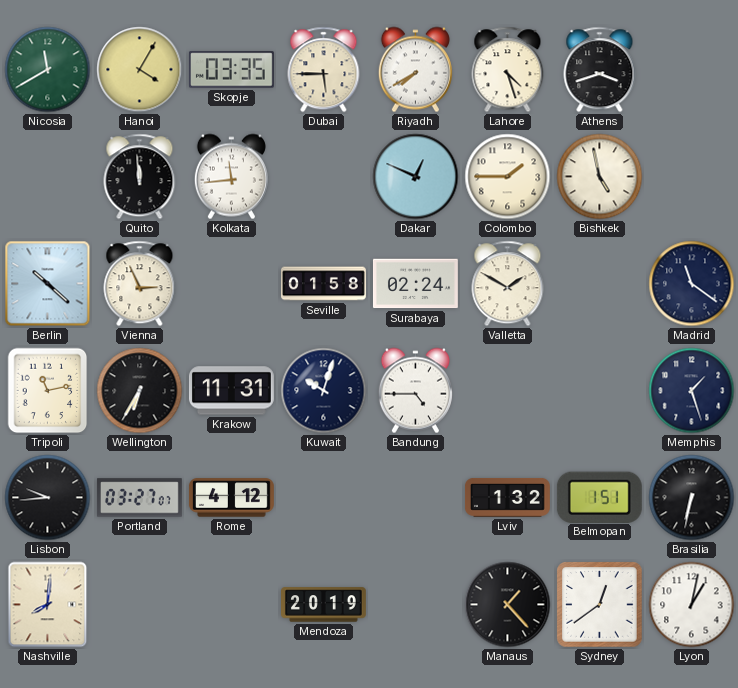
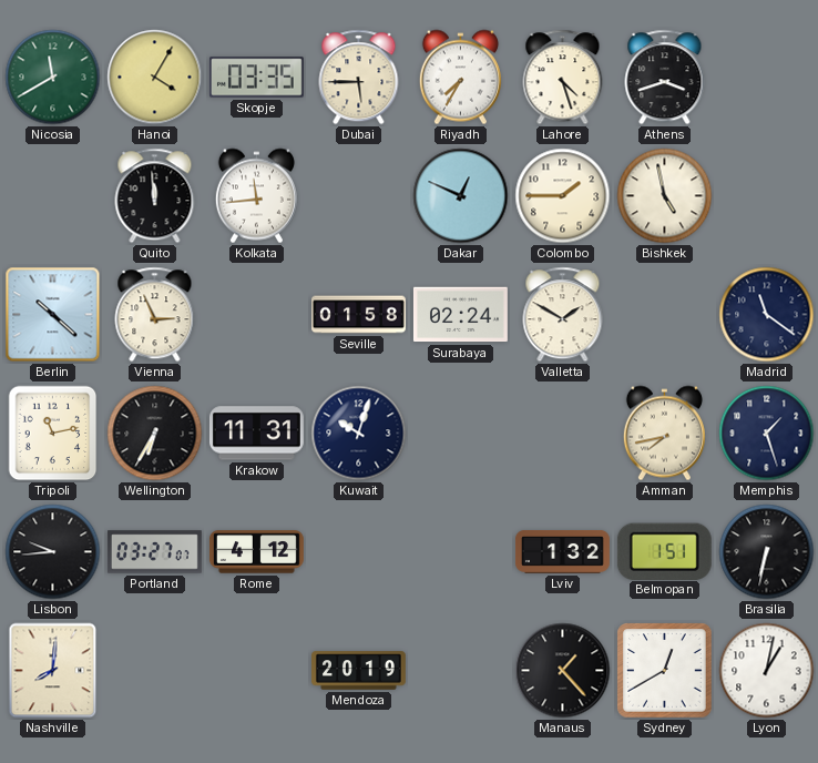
Riyadh: 7:40 -> 7:35 (460, 78)
Bandung: 4:45 -> none (415, 391)
Amman: none -> 7:43 (664, 434)
Sydney: 12:39 -> 12:40 (665, 671)
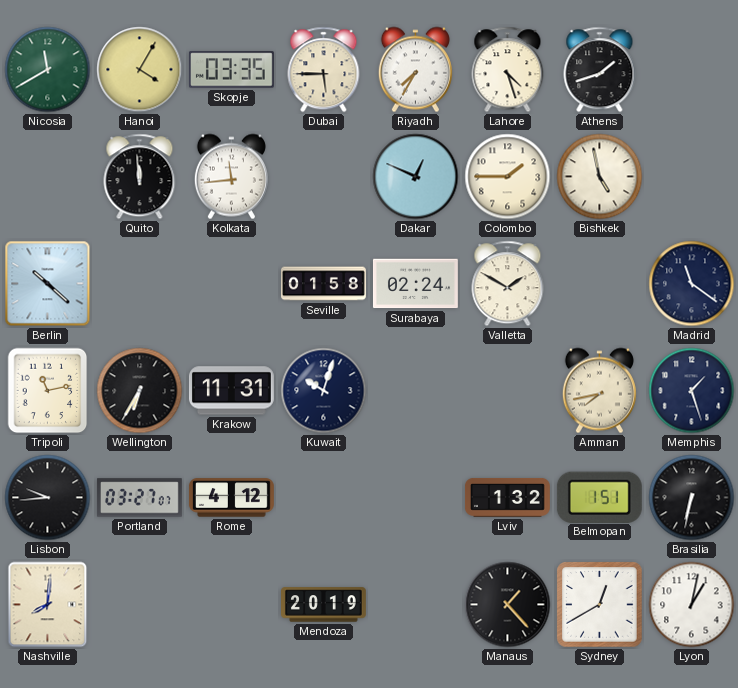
Athens: 3:42 -> 1:42 (600, 70)
Vienna: 2:56 -> none (155, 315)
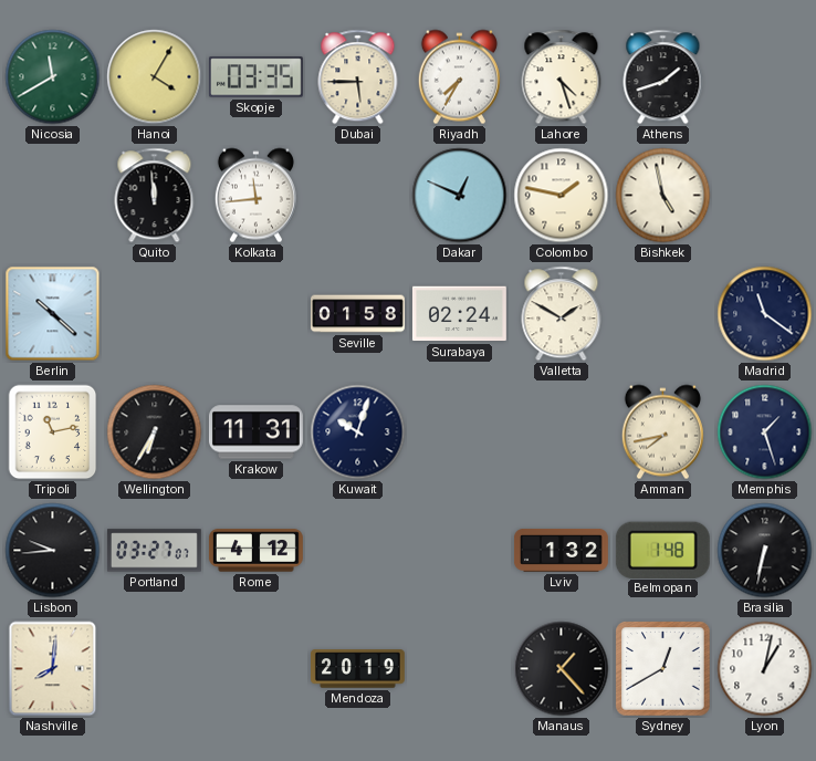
Colombo: 1:45 -> 1:47 (562, 196)
Belmopan: 1:51 -> 1:48 (662, 550)
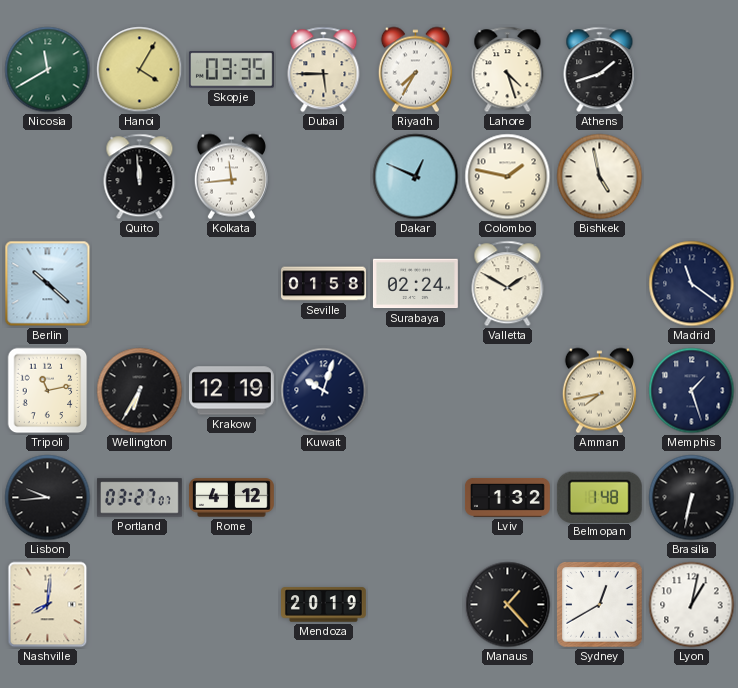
Krakow: 11:31 -> 12:19 (231, 391)
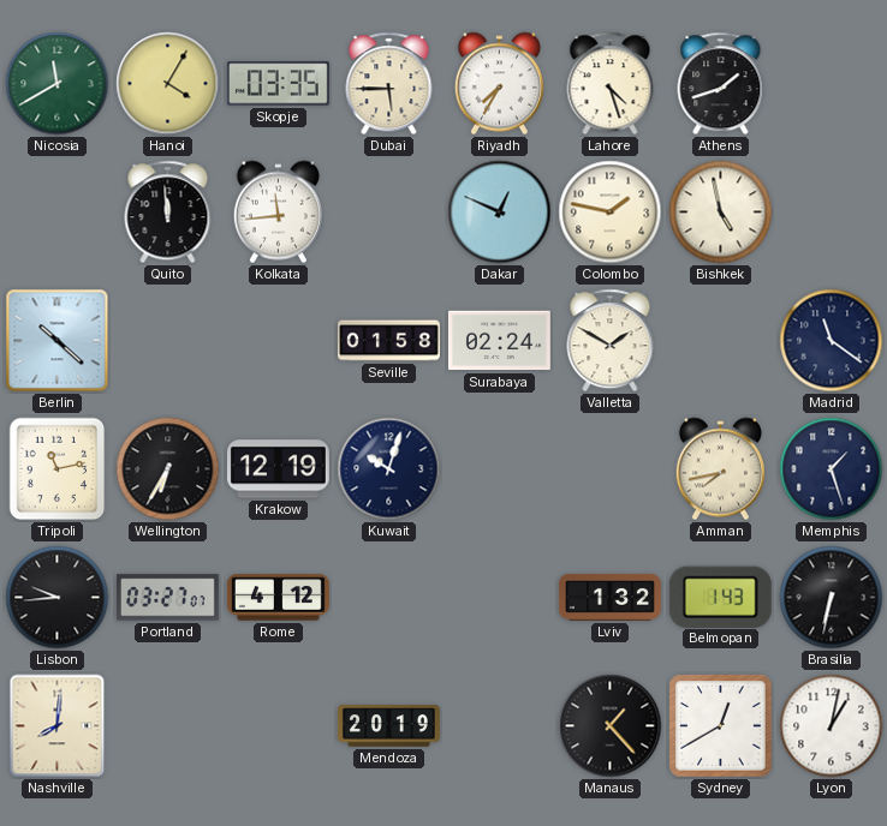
Belmopan: 1:48 -> 1:43 (720, 597)
